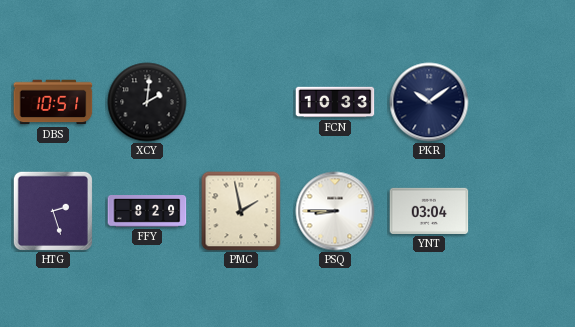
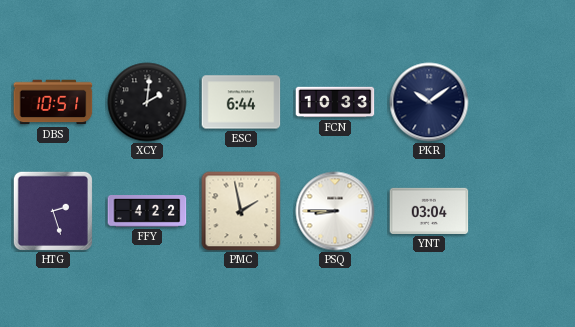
ESC: none -> 6:44 (241, 102)
FFY: 8:29 -> 4:22 (147, 212)
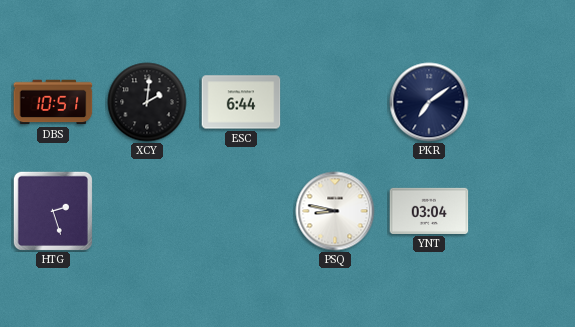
FCN: 10:33 -> none (335, 102)
PKR: 10:09 -> 7:09 (429, 102)
FFY: 4:22 -> none (147, 212)
PMC: 1:58 -> none (241, 211)
PSQ: 8:45 -> 8:47 (335, 211)
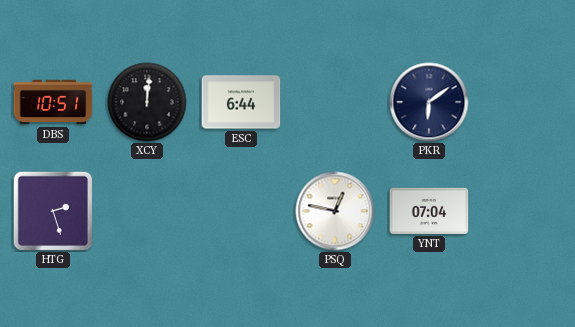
XCY: 2:01 -> 12:01 (147, 102)
PKR: 7:09 -> 6:09 (429, 102)
PSQ: 8:47 -> 12:47 (335, 211)
YNT: 03:04 -> 07:04 (429, 211)
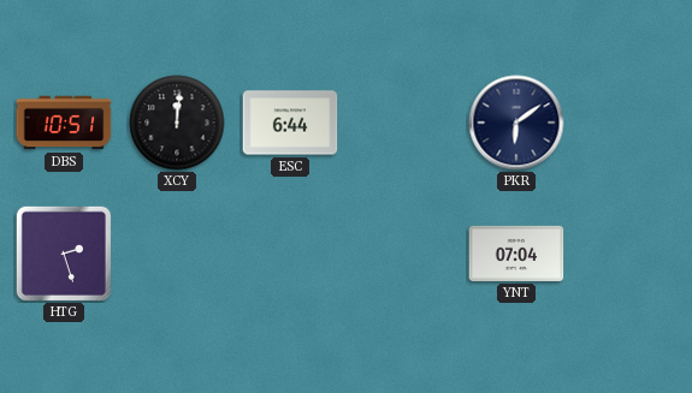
PSQ: 12:47 -> none (335, 211)
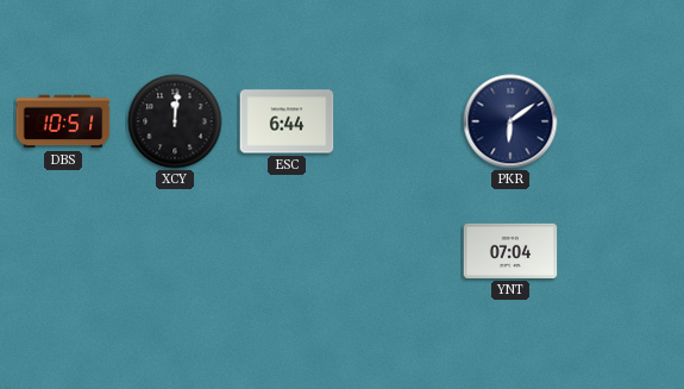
HTG: 2:27 -> none (63, 252)
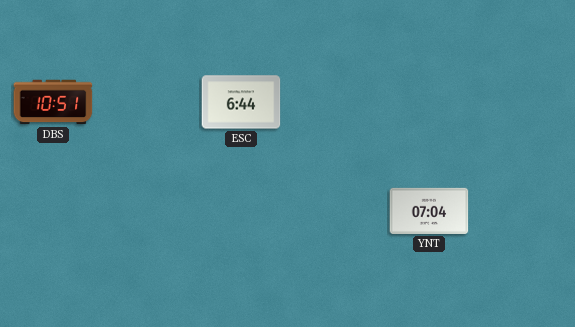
XCY: 12:01 -> none (175, 121)
PKR: 6:09 -> none (510, 121)
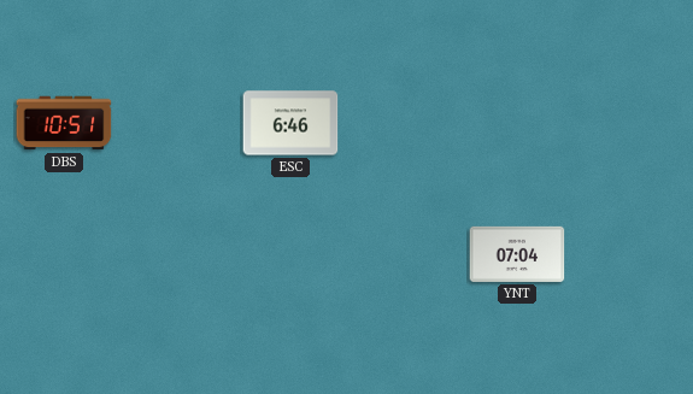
ESC: 6:44 -> 6:46 (290, 123)
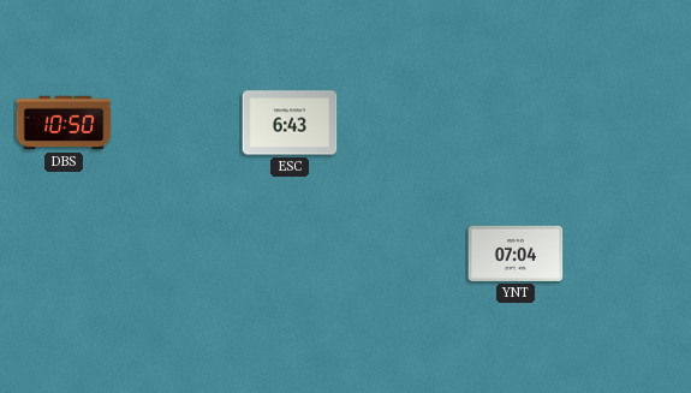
DBS: 10:51 -> 10:50 (64, 123)
ESC: 6:46 -> 6:43 (290, 123)
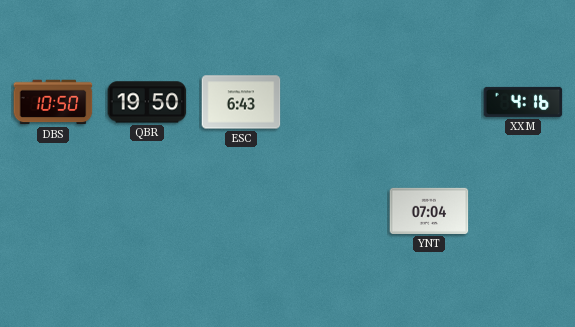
QBR: none -> 19:50 (147, 102)
XXM: none -> 4:16 (523, 102)
